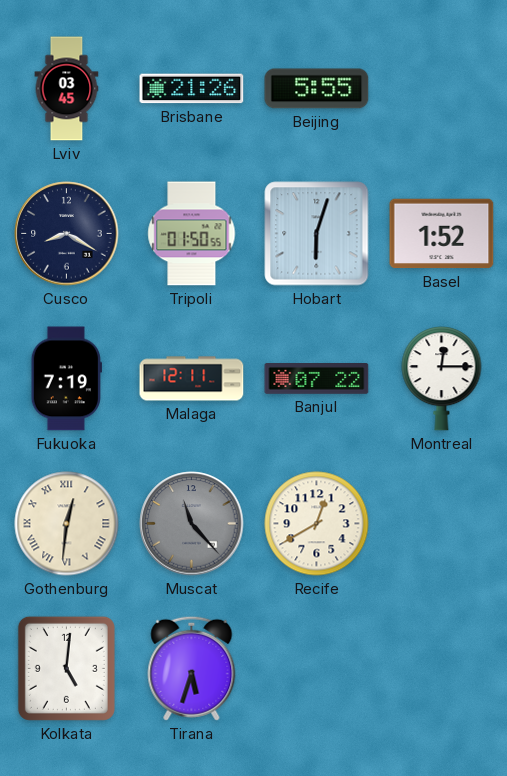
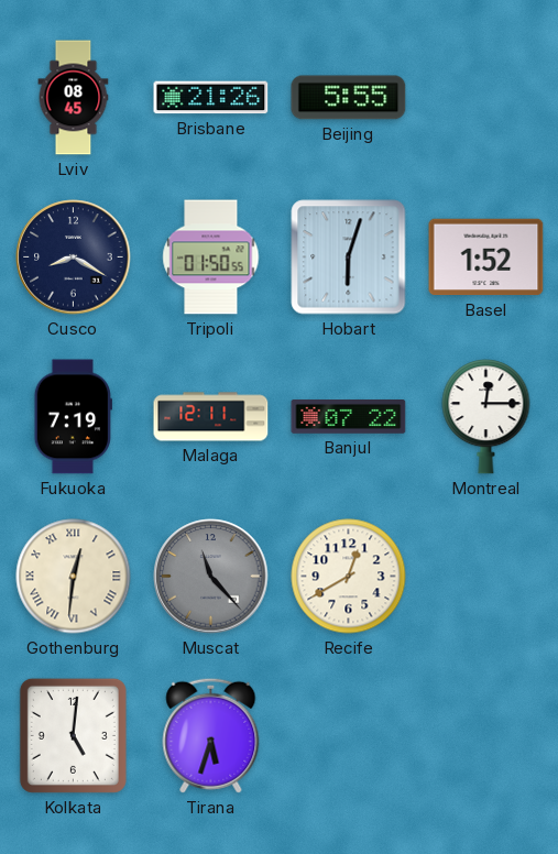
Lviv: 03:45 -> 08:45 (74, 98)
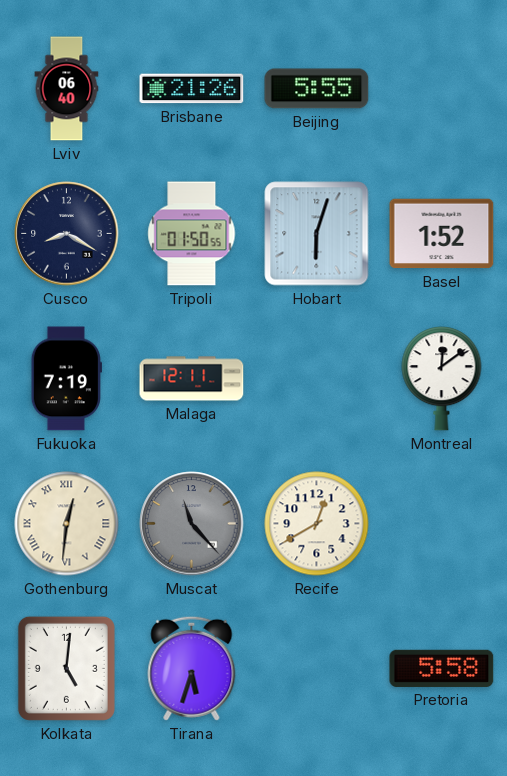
Lviv: 08:45 -> 06:40 (67, 89)
Banjul: 07:22 -> none (349, 417)
Montreal: 12:15 -> 12:09 (442, 379)
Pretoria: none -> 5:58 (442, 668)
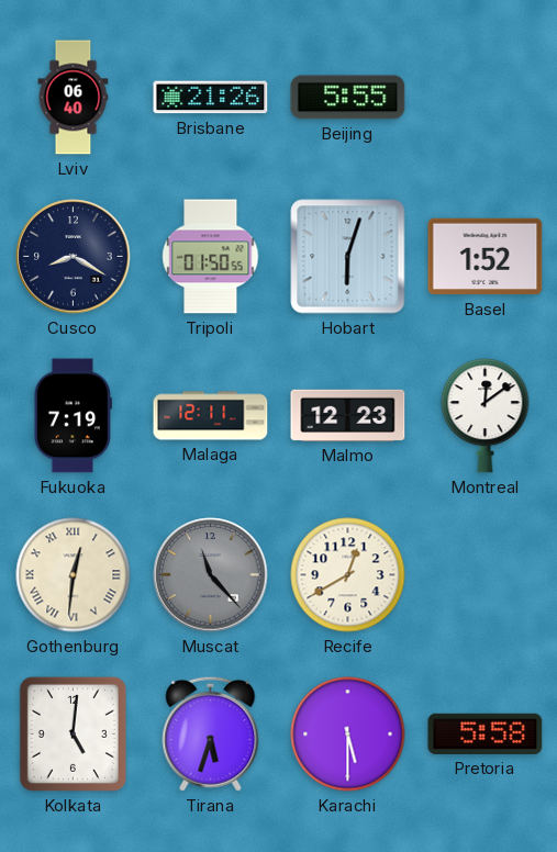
Malmo: none -> 12:23 (348, 415)
Karachi: none -> 5:30 (348, 735)
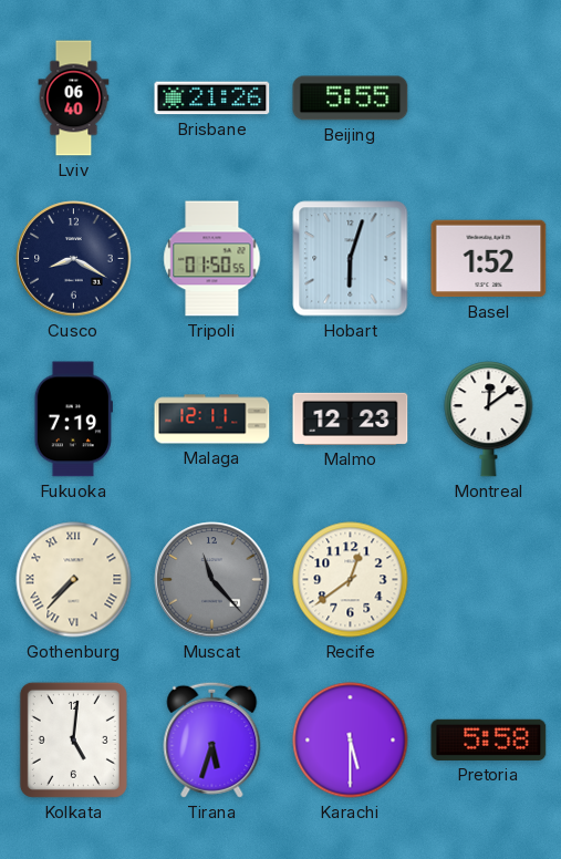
Gothenburg: 12:31 -> 7:37 (74, 580)
Recife: 12:40 -> 12:39 (351, 580)
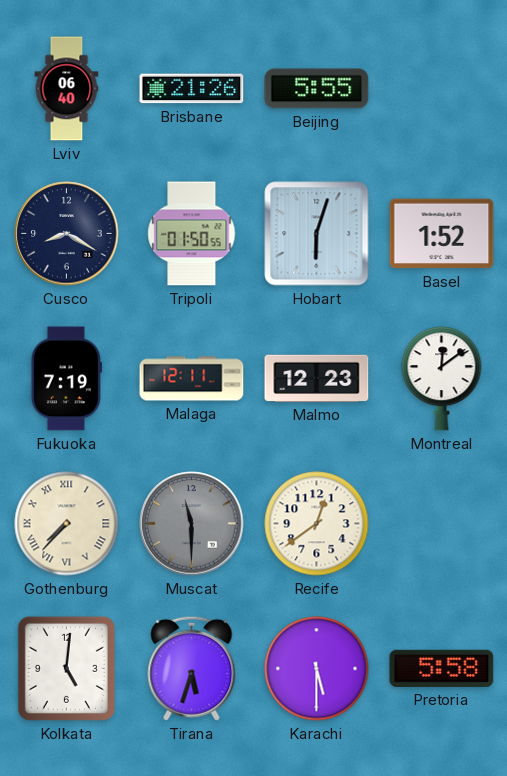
Muscat: 11:23 -> 11:30 (192, 524)
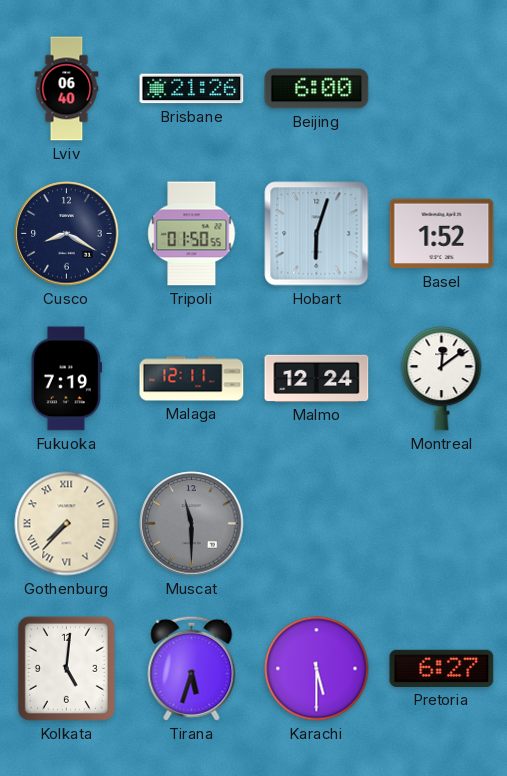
Beijing: 5:55 -> 6:00 (317, 89)
Malmo: 12:23 -> 12:24 (317, 378)
Recife: 12:39 -> none (317, 524)
Pretoria: 5:58 -> 6:27 (442, 668)
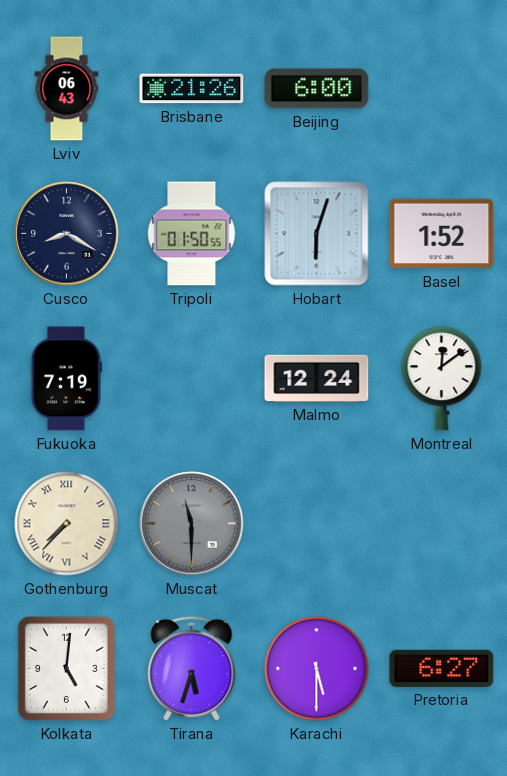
Lviv: 06:40 -> 06:43 (67, 89)
Malaga: 12:11 -> none (192, 379)
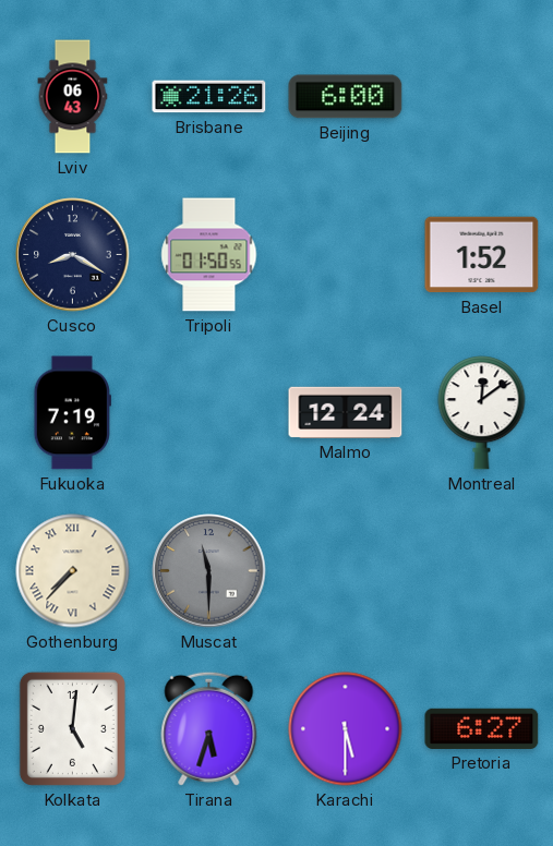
Hobart: 6:03 -> none (317, 234)
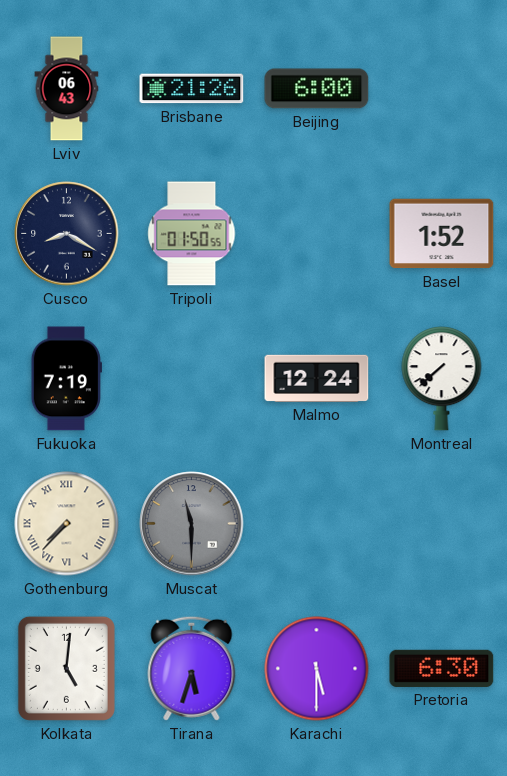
Montreal: 12:09 -> 7:38 (442, 379)
Pretoria: 6:27 -> 6:30 (442, 668)
